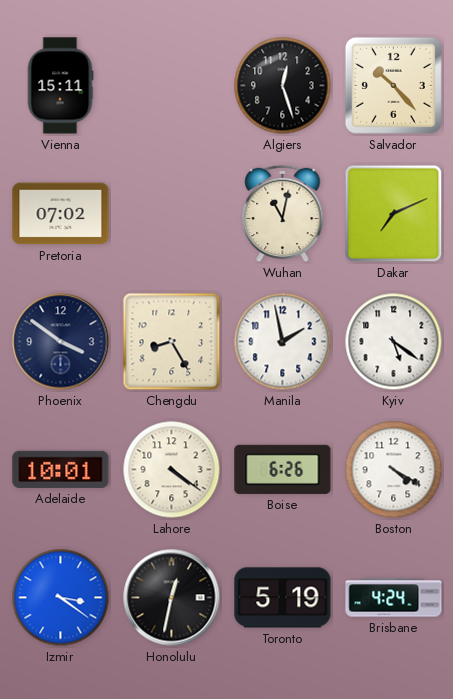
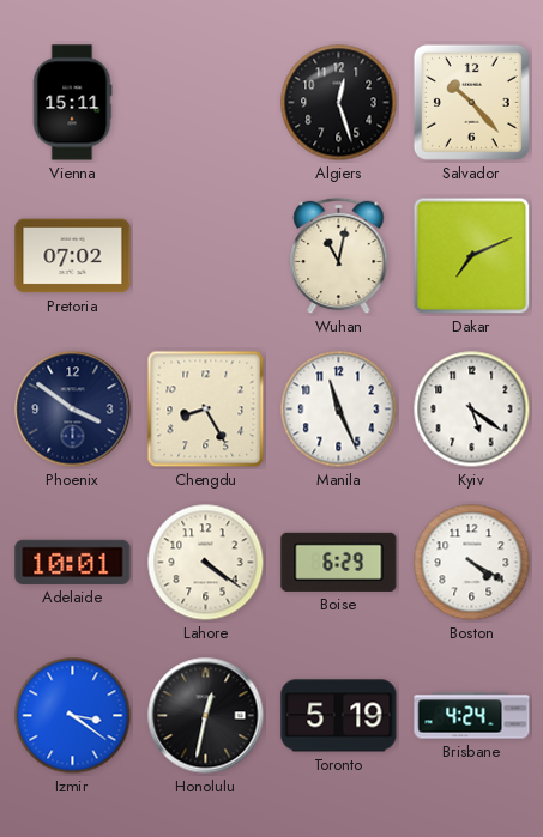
Manila: 1:58 -> 11:26 (339, 410)
Boise: 6:26 -> 6:29 (339, 562)
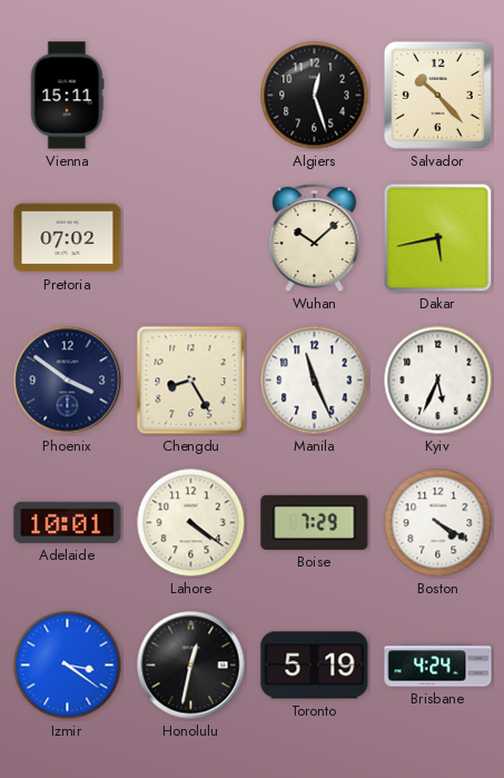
Wuhan: 11:02 -> 10:08 (315, 238)
Dakar: 7:11 -> 5:43 (438, 238)
Kyiv: 5:21 -> 5:34 (438, 381)
Boise: 6:29 -> 7:29 (315, 522)
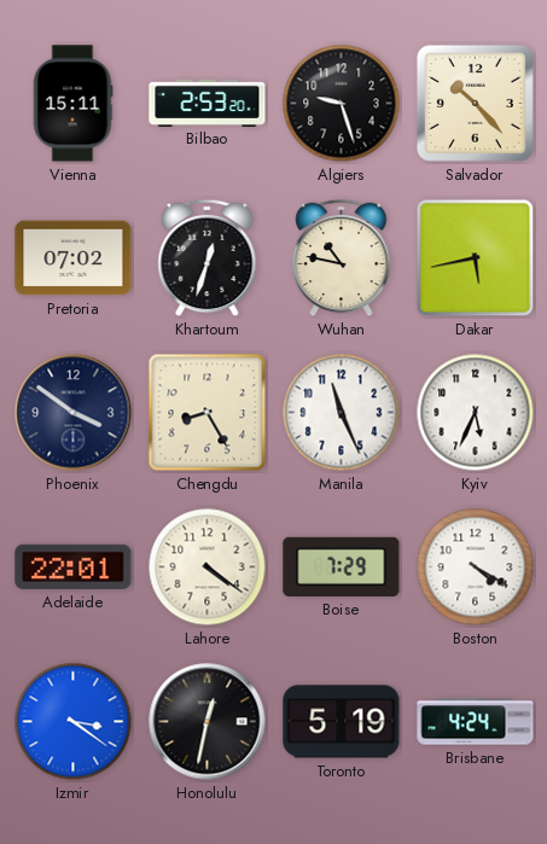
Bilbao: none -> 2:53 (208, 103)
Algiers: 12:27 -> 9:27 (342, 104)
Khartoum: none -> 12:33 (208, 258)
Wuhan: 10:08 -> 10:47 (342, 258)
Adelaide: 10:01 -> 22:01 (74, 566)
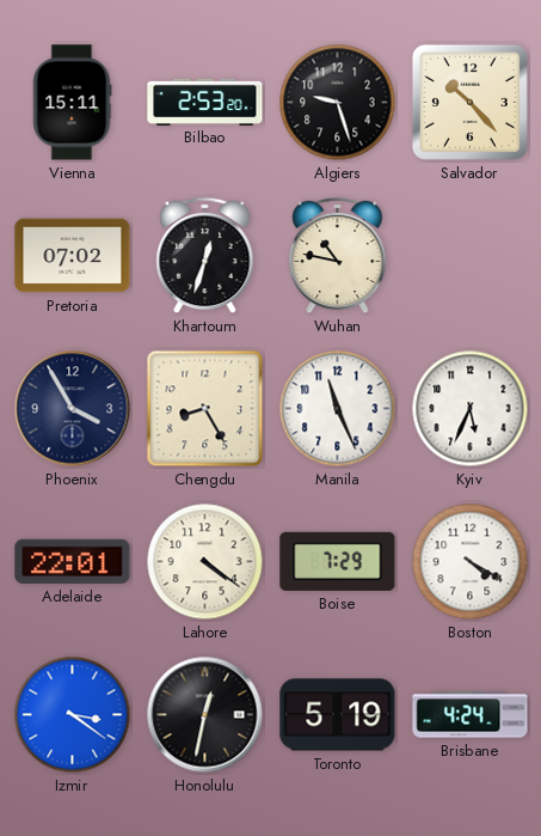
Dakar: 5:43 -> none (476, 258)
Phoenix: 3:51 -> 3:55 (73, 409)
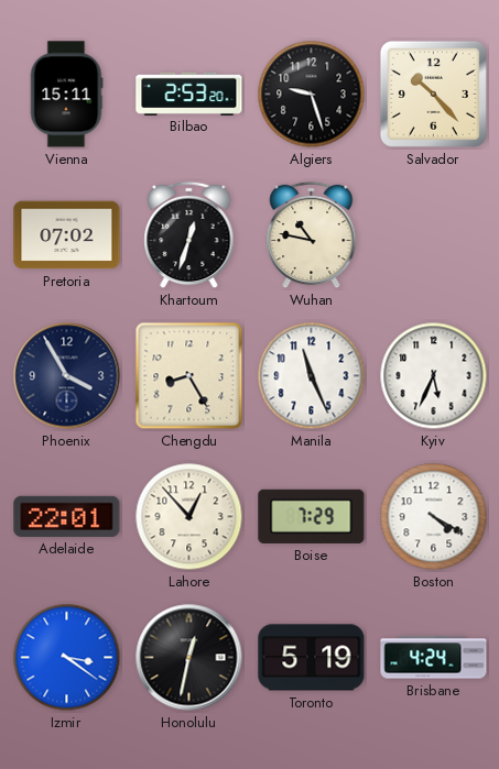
Lahore: 4:21 -> 12:53 (189, 517)
